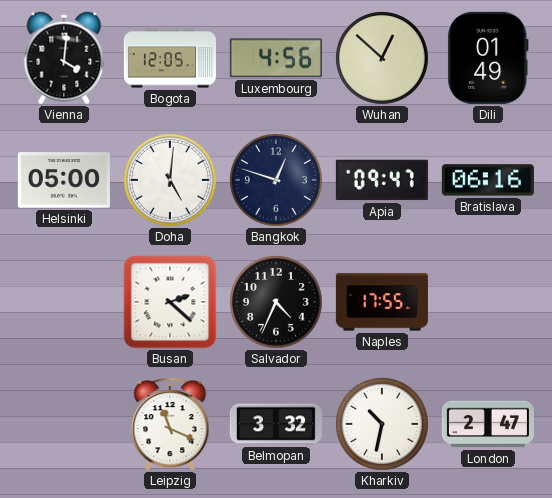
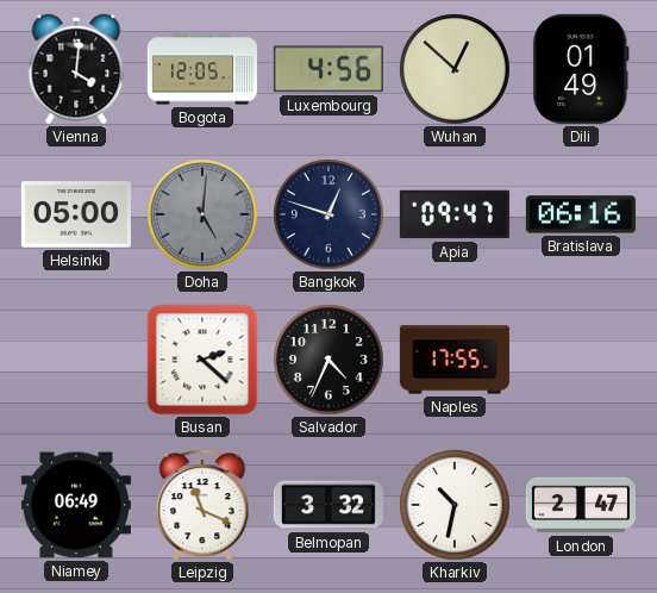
Doha dial: white -> grey (204, 216)
Niamey: none -> 06:49 (76, 505)
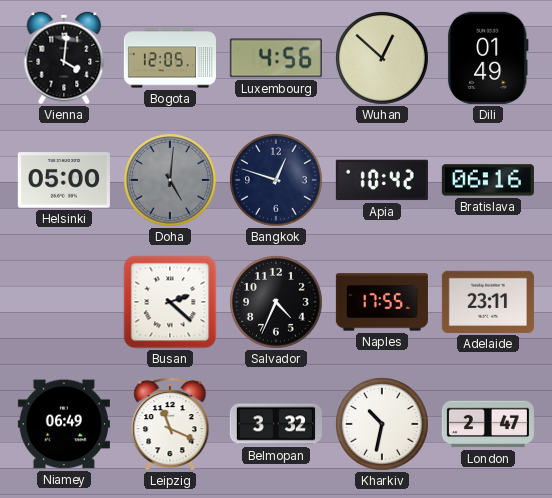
Apia: 09:47 -> 10:42 (382, 180)
Adelaide: none -> 23:11 (488, 302)
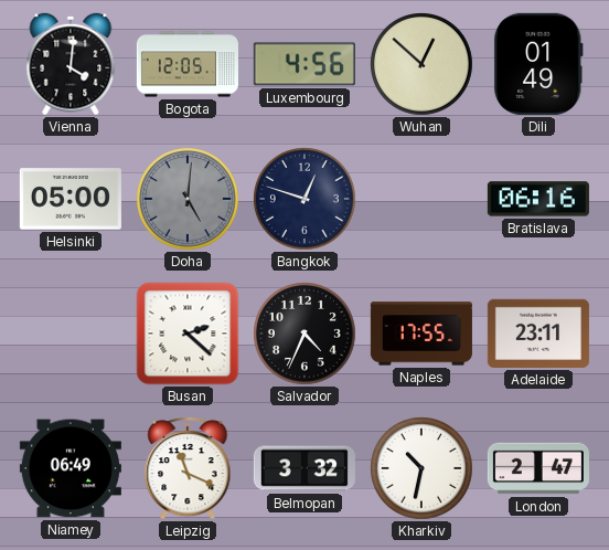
Apia: 10:42 -> none (382, 180)
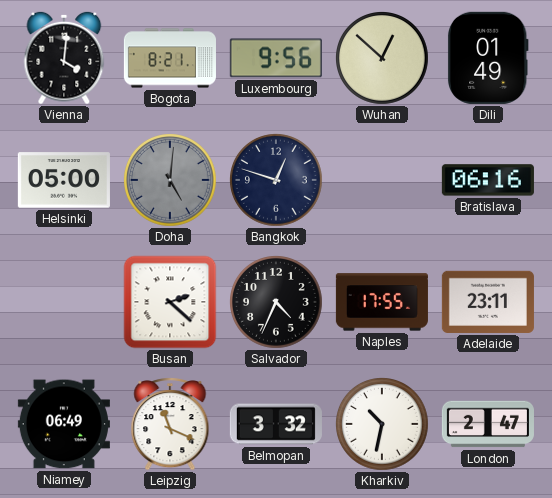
Bogota: 12:05 -> 8:21 (170, 58)
Luxembourg: 4:56 -> 9:56 (276, 58)
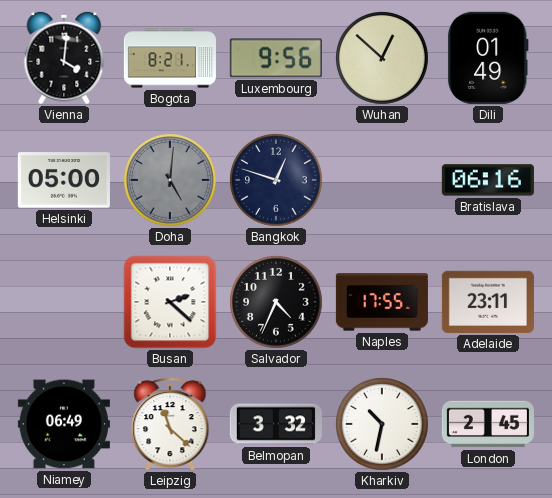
Leipzig: 11:19 -> 11:22 (170, 424)
London: 2:47 -> 2:45 (488, 424)
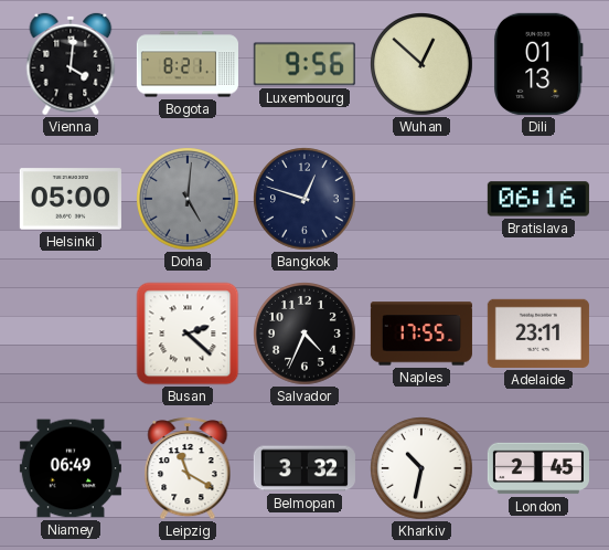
Dili: 01:49 -> 01:13 (538, 64)
Leipzig: 11:22 -> 11:20 (188, 468)
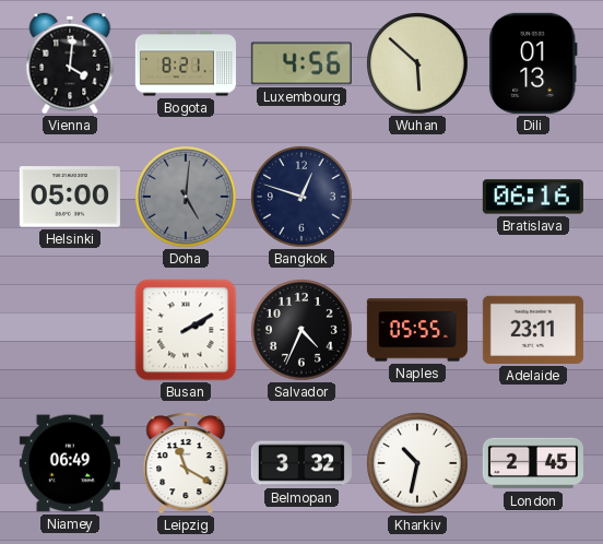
Luxembourg: 9:56 -> 4:56 (301, 63)
Wuhan: 12:52 -> 5:52 (418, 64)
Busan: 2:22 -> 2:10 (186, 330)
Naples: 17:55 -> 05:55 (417, 330)
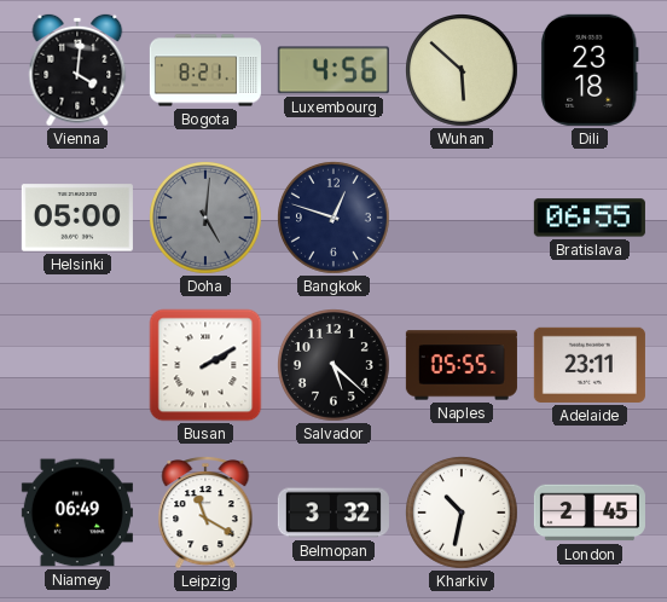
Dili: 01:13 -> 23:18 (590, 70)
Bratislava: 06:16 -> 06:55 (590, 218)
Salvador: 4:34 -> 5:22 (335, 366)
